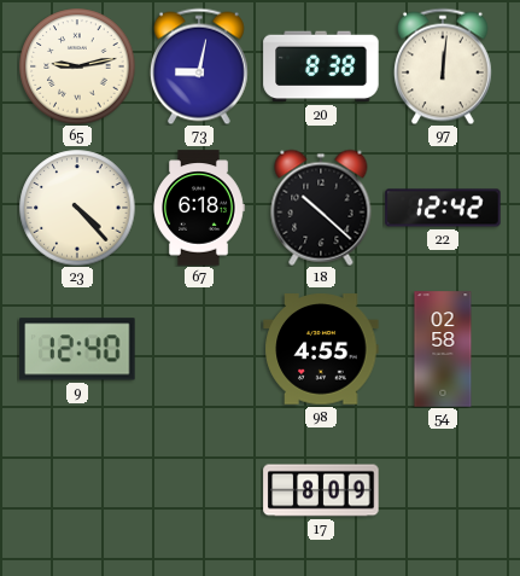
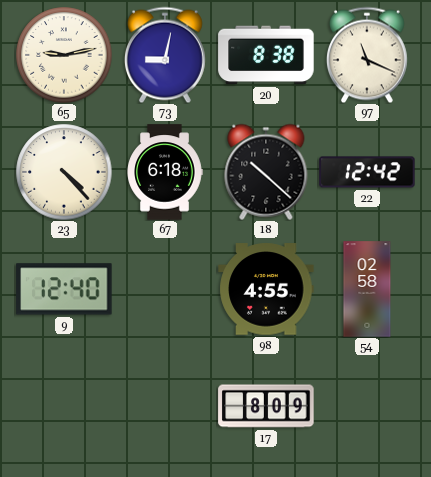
97: 12:01 -> 11:19 (367, 55)
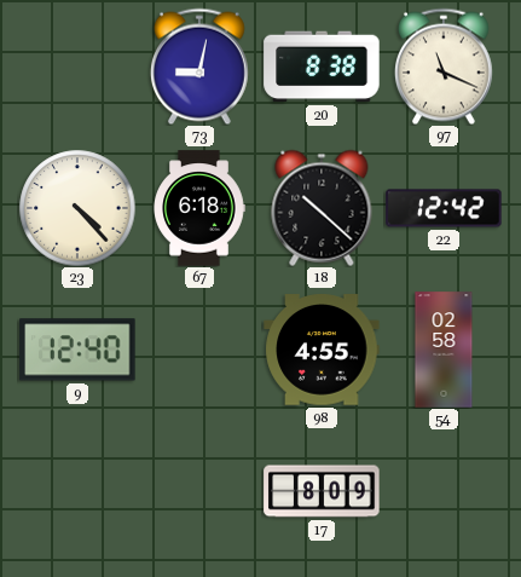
65: 9:13 -> none (64, 55)
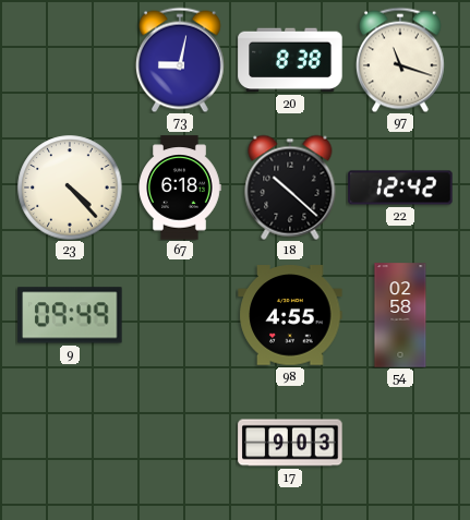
97: 11:19 -> 11:18 (400, 60)
9: 12:40 -> 09:49 (70, 315)
17: 8:09 -> 9:03 (290, 443)
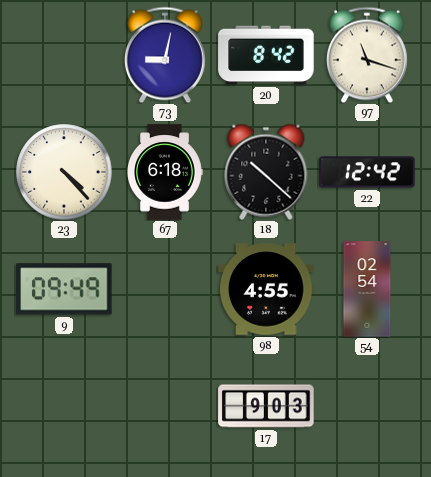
20: 8:38 -> 8:42 (266, 55)
54: 02:58 -> 02:54 (367, 289)
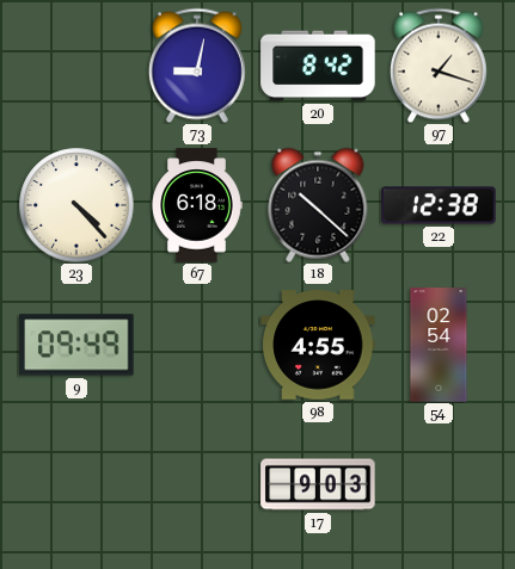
97: 11:18 -> 1:18 (439, 66)
22: 12:42 -> 12:38 (439, 205)
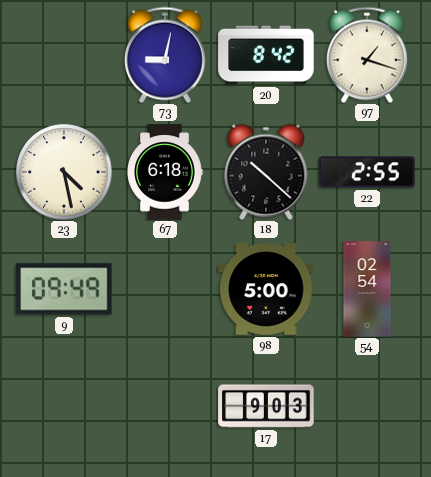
23: 4:23 -> 4:28 (64, 172)
22: 12:38 -> 2:55 (367, 172)
98: 4:55 -> 5:00 (266, 289)
